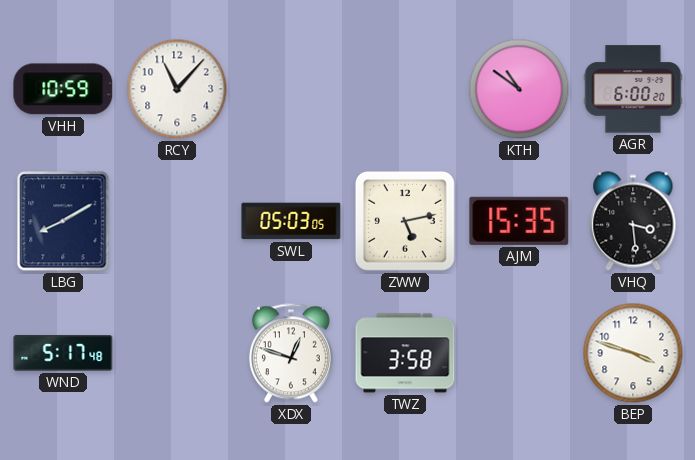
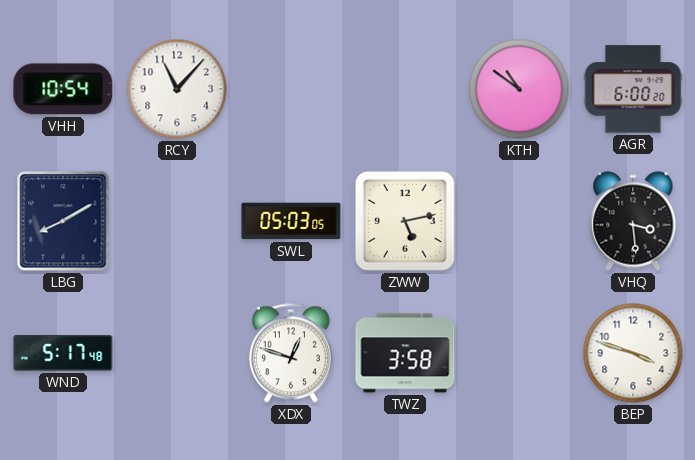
VHH: 10:59 -> 10:54 (63, 89)
AJM: 15:35 -> none (519, 221)
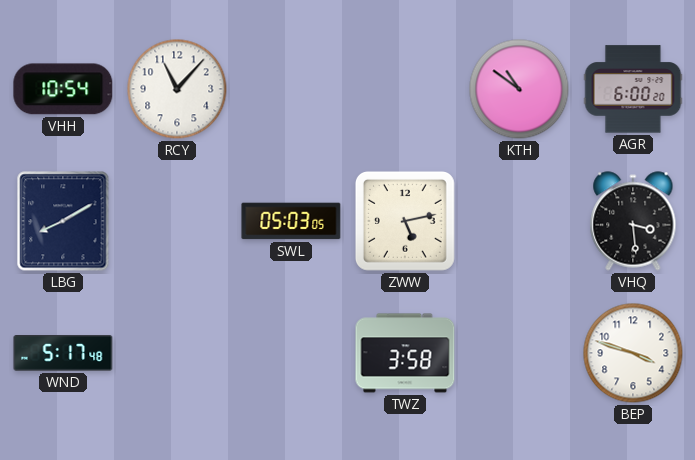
XDX: 12:48 -> none (291, 353)
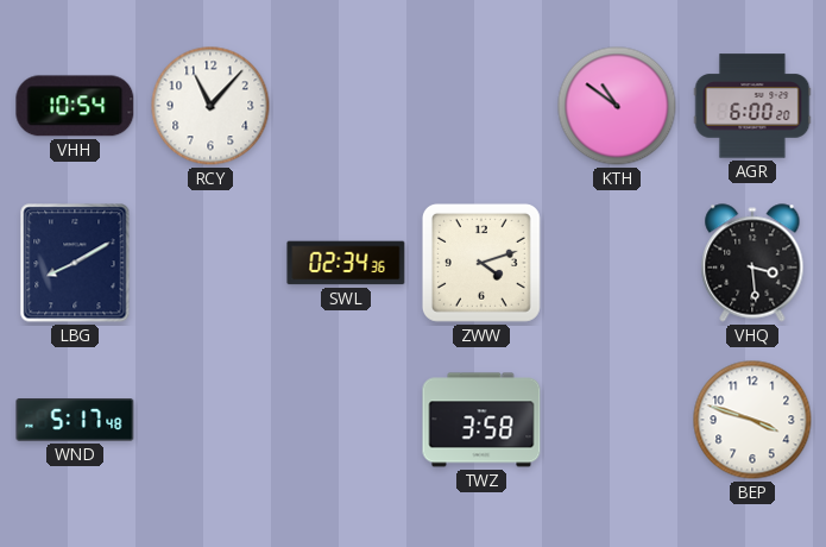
SWL: 05:03 -> 02:34 (346, 263)
ZWW: 5:13 -> 4:12 (481, 263)
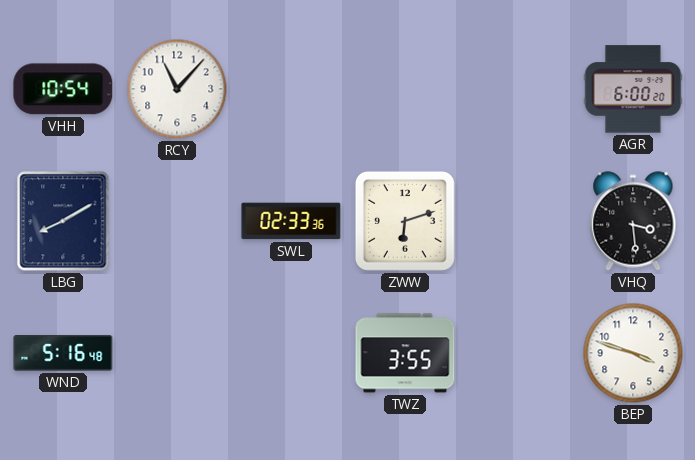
KTH: 10:51 -> none (617, 106)
SWL: 02:34 -> 02:33 (291, 221)
ZWW: 4:12 -> 6:12 (405, 221)
WND: 5:17 -> 5:16 (63, 354)
TWZ: 3:58 -> 3:55 (405, 353)
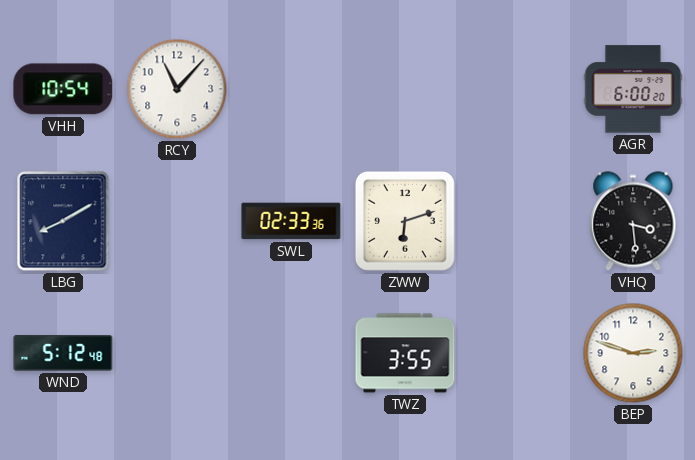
WND: 5:16 -> 5:12 (63, 354)
BEP: 3:48 -> 2:48 (633, 353)
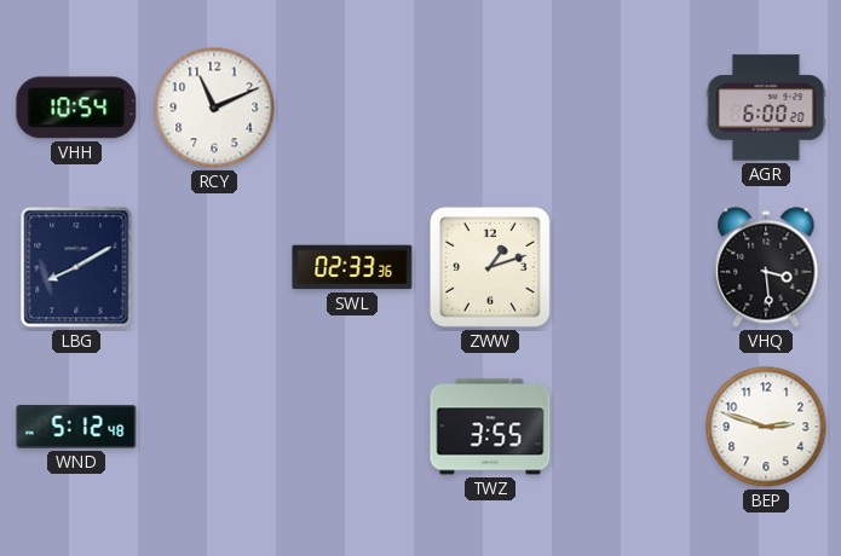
RCY: 11:07 -> 11:11 (214, 108)
ZWW: 6:12 -> 1:12 (490, 267)
